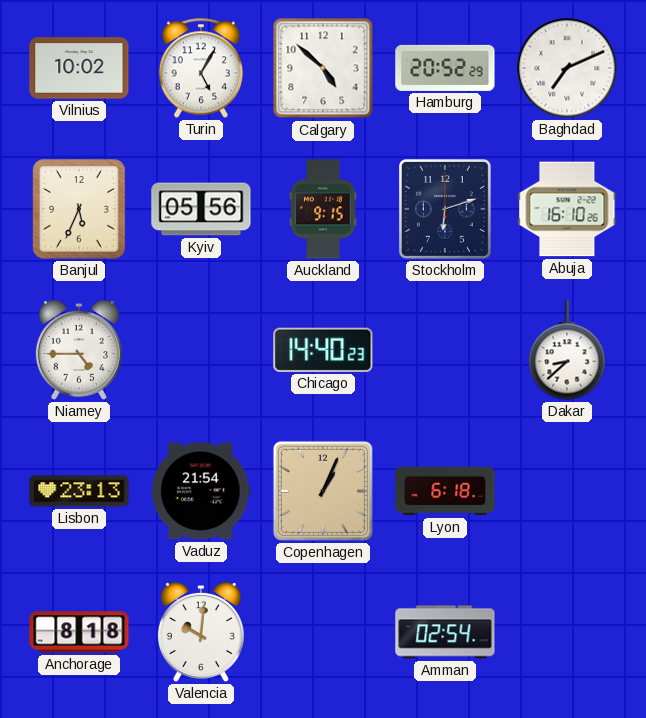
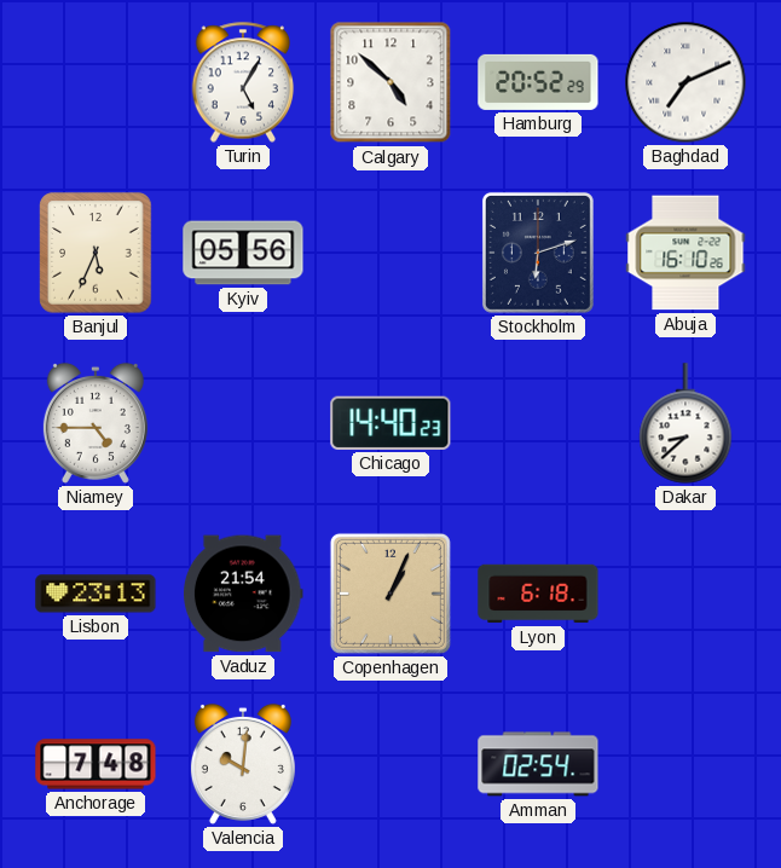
Vilnius: 10:02 -> none (79, 68)
Auckland: 9:15 -> none (323, 209)
Anchorage: 8:18 -> 7:48 (96, 764)
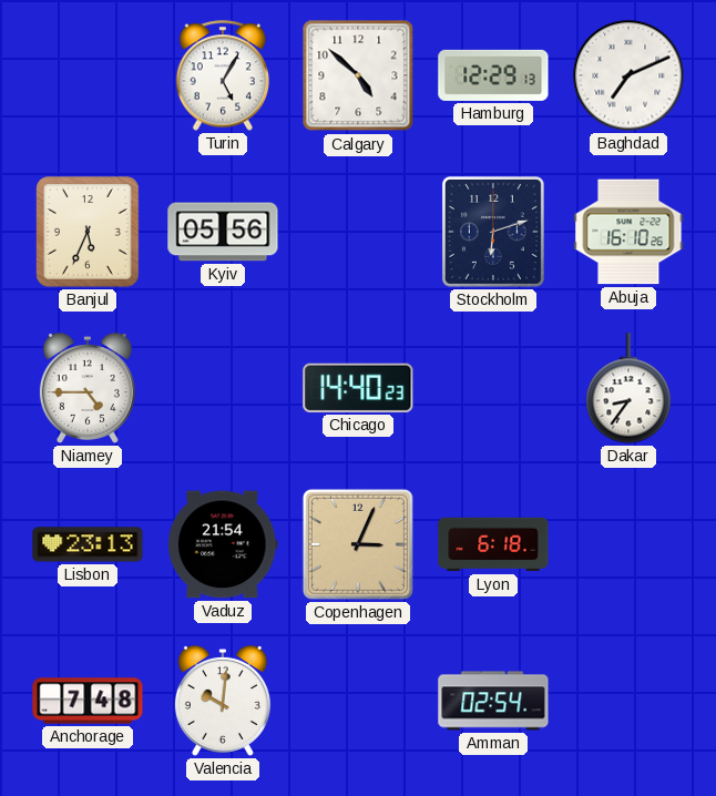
Hamburg: 20:52 -> 12:29 (493, 75)
Dakar: 8:38 -> 8:36 (628, 388)
Copenhagen: 1:04 -> 3:04 (358, 544)
